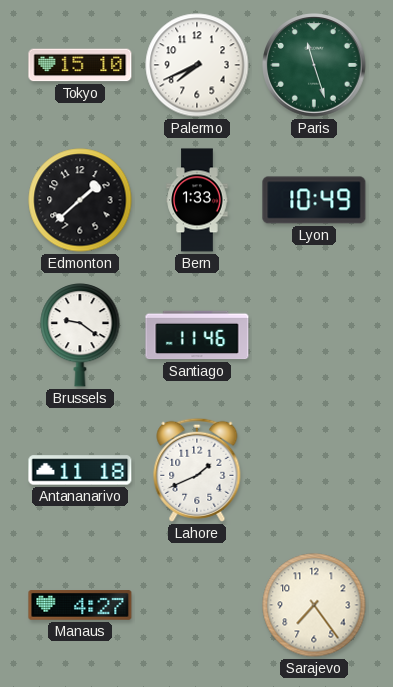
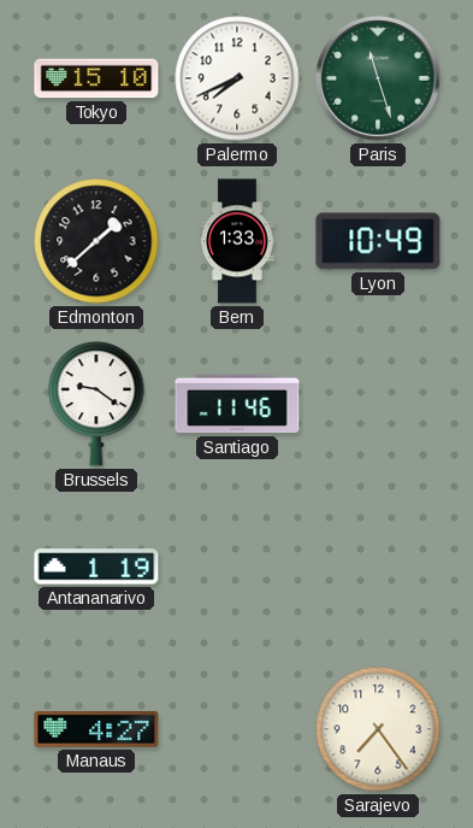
Antananarivo: 11:18 -> 1:19 (96, 566)
Lahore: 1:41 -> none (197, 470)
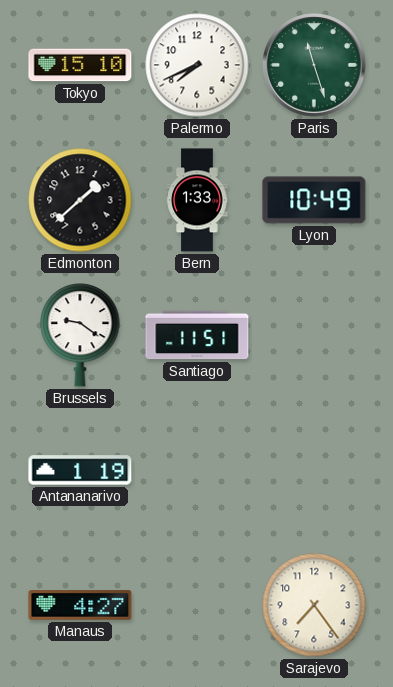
Santiago: 11:46 -> 11:51 (197, 335)
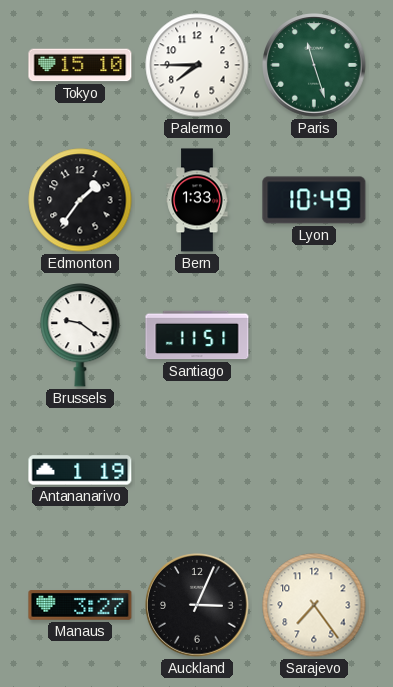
Palermo: 7:41 -> 7:45 (197, 65)
Edmonton: 1:38 -> 1:36 (80, 200)
Manaus: 4:27 -> 3:27 (80, 605)
Auckland: none -> 3:04 (197, 605)
